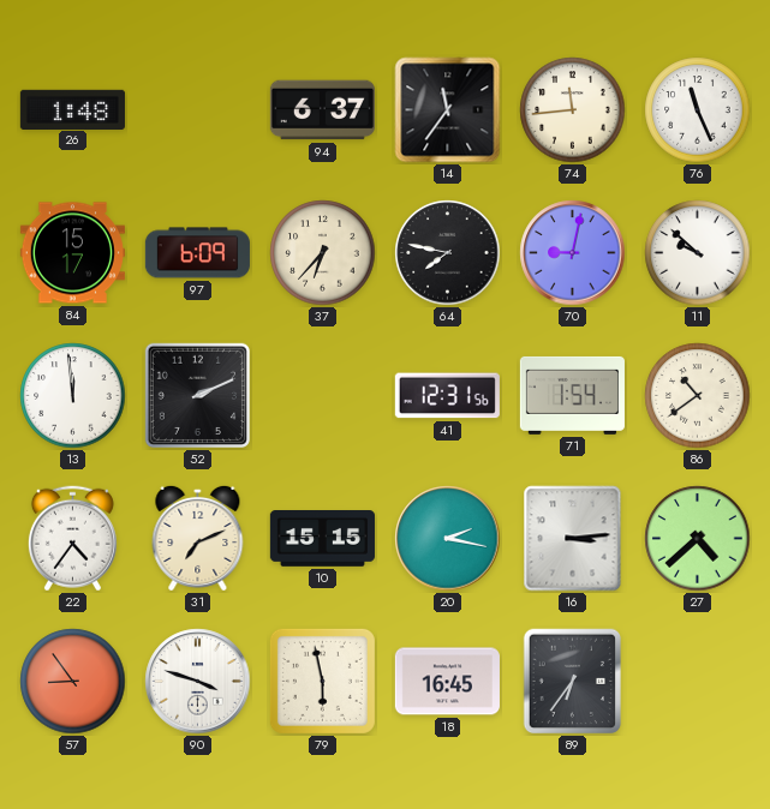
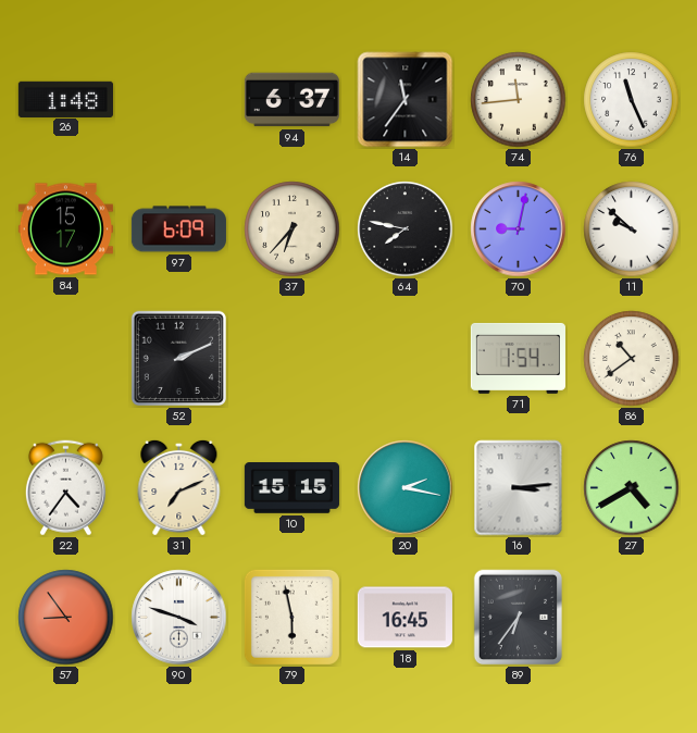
13: 11:59 -> none (73, 396)
41: 12:31 -> none (447, 396)
27: 4:38 -> 4:40 (632, 488)
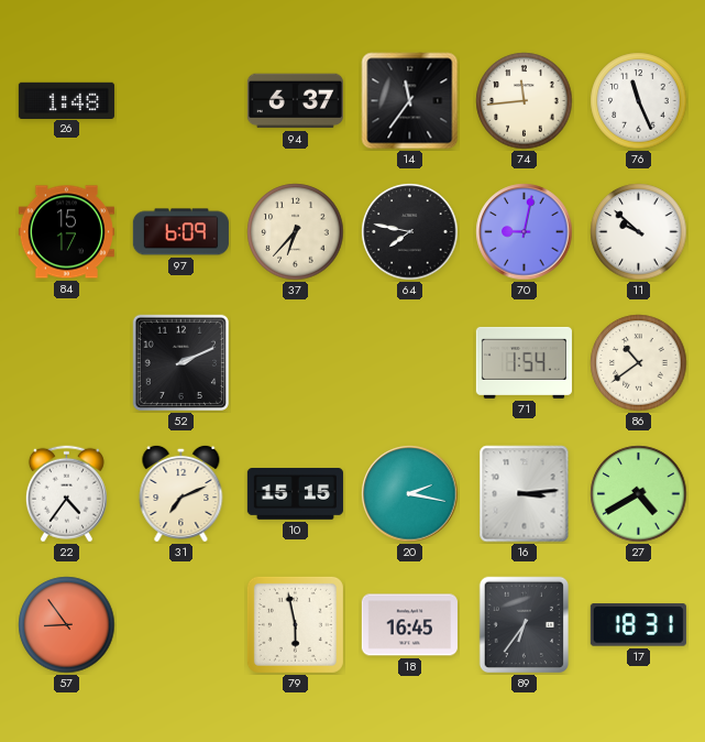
90: 3:48 -> none (179, 618)
17: none -> 18:31 (638, 625)
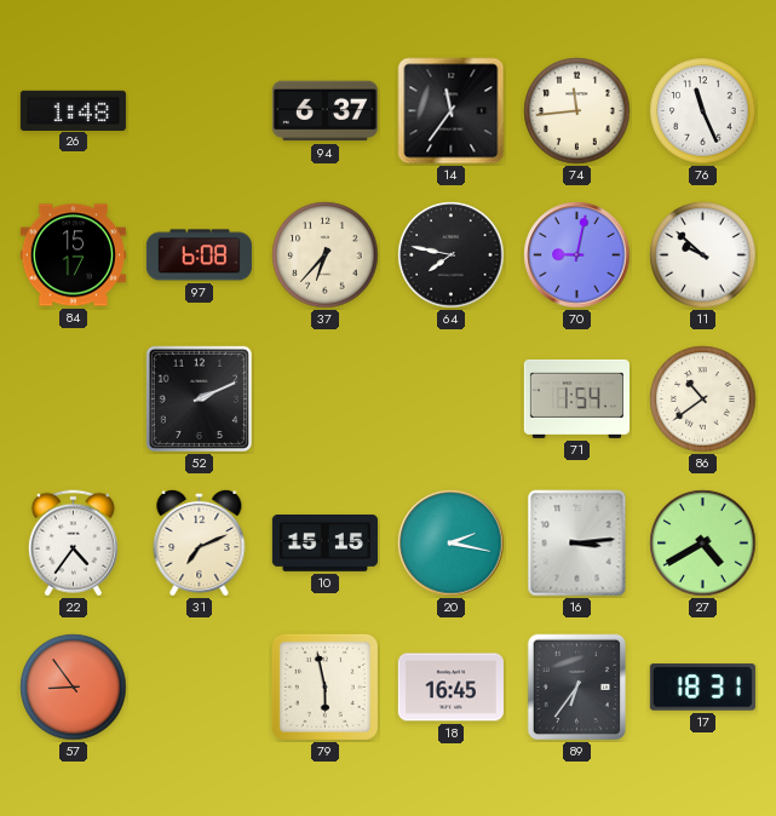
97: 6:09 -> 6:08 (199, 255)
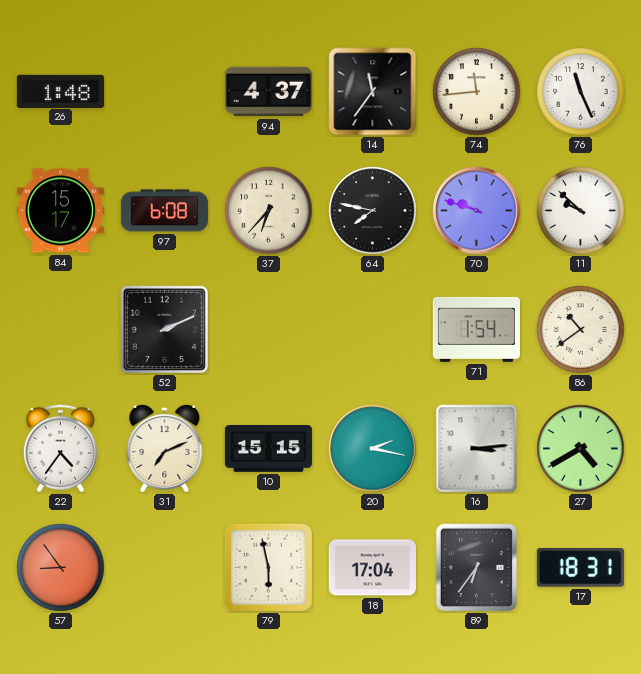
94: 6:37 -> 4:37 (268, 92)
70: 9:02 -> 9:48 (477, 211)
18: 16:45 -> 17:04 (372, 568)
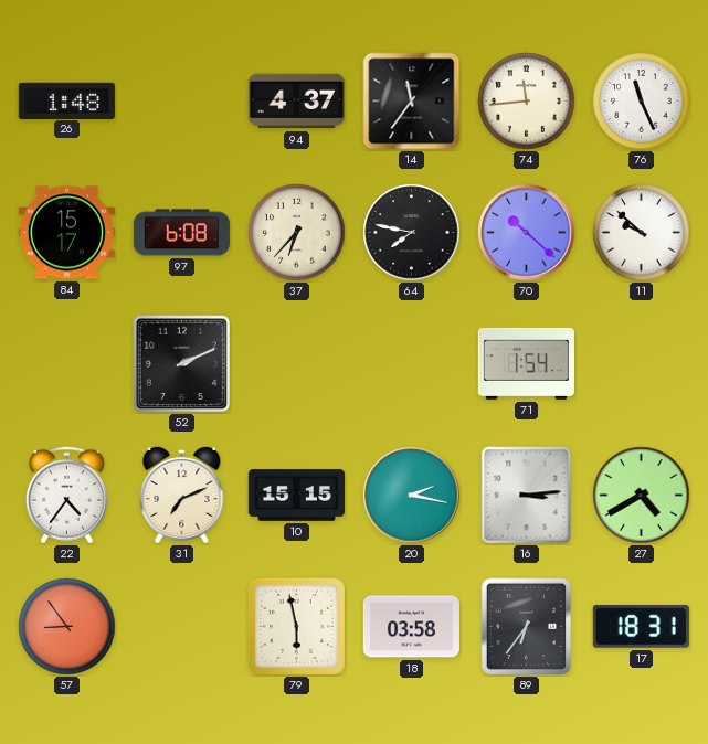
70: 9:48 -> 10:22 (527, 233)
86: 10:39 -> none (581, 330)
18: 17:04 -> 03:58 (411, 627)
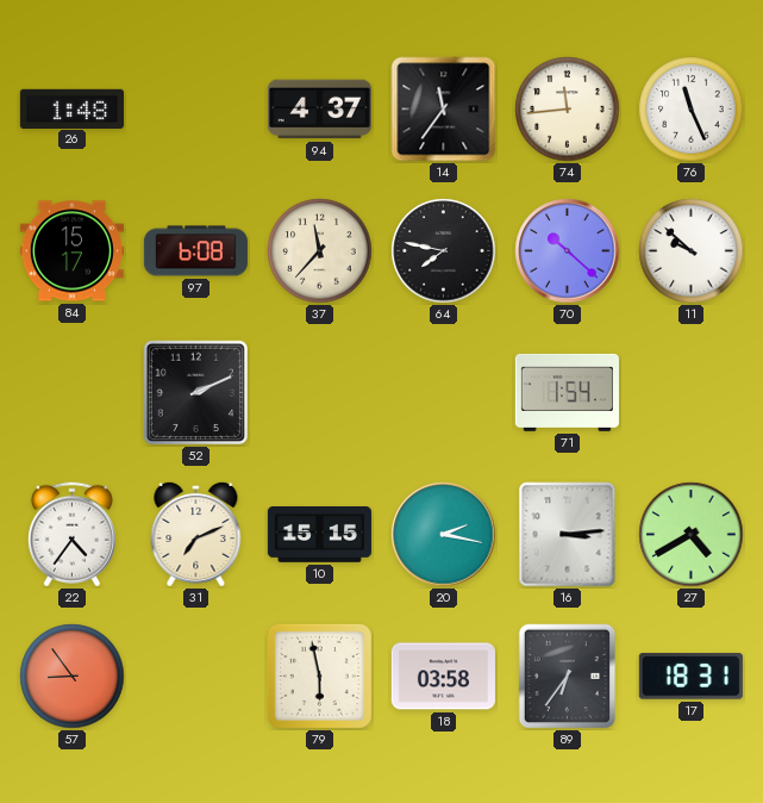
37: 6:37 -> 11:37 (320, 251)
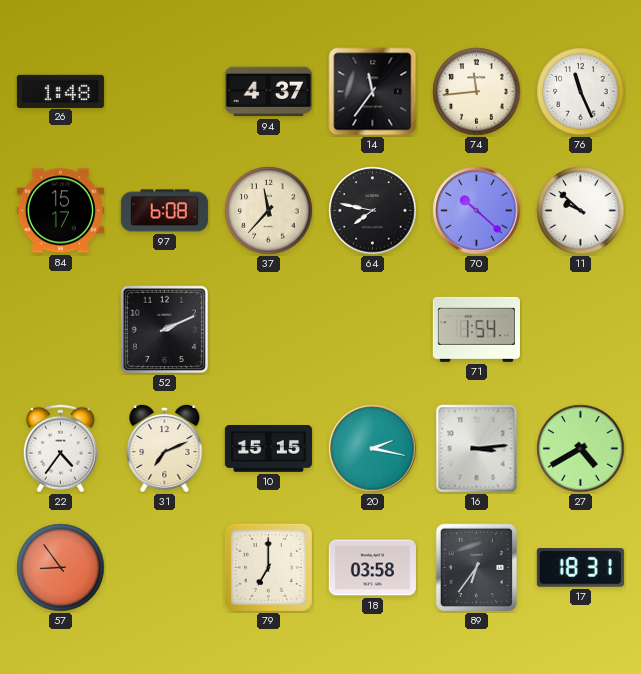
79: 5:58 -> 7:00 (268, 567)
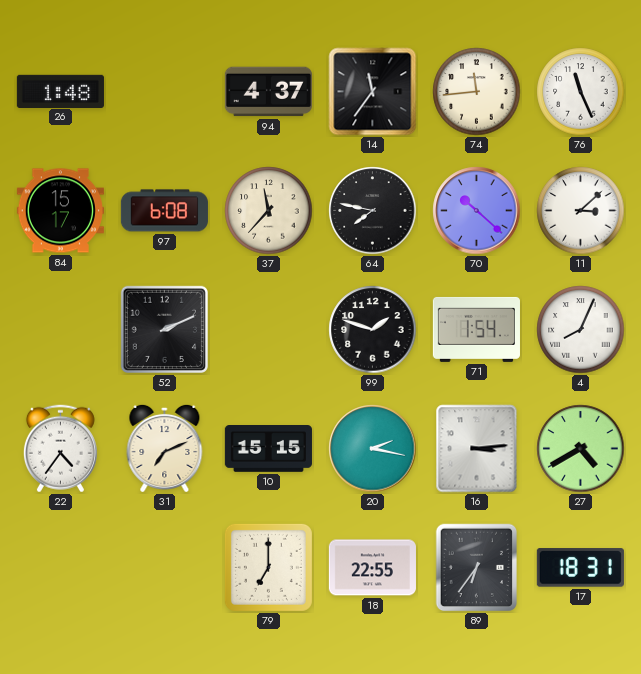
11: 9:52 -> 3:08 (581, 211)
99: none -> 1:48 (373, 330)
4: none -> 8:04 (581, 330)
57: 8:54 -> none (61, 568)
18: 03:58 -> 22:55 (372, 568)
